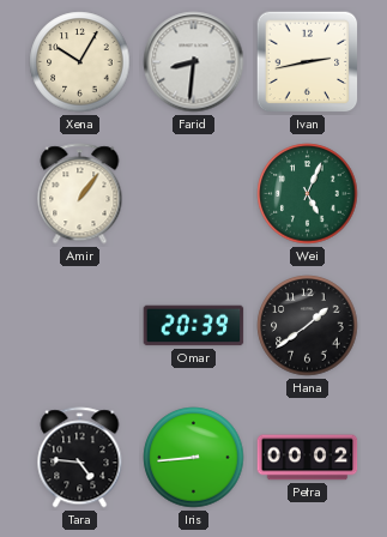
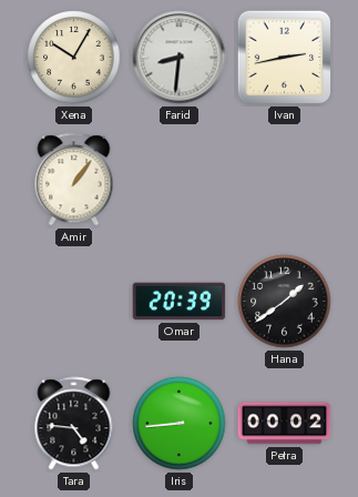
Wei: 5:04 -> none (308, 194)
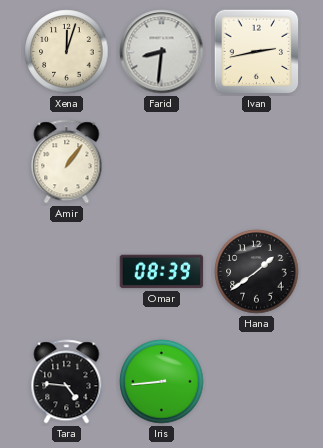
Xena: 10:05 -> 12:03 (67, 52)
Omar: 20:39 -> 08:39 (162, 272)
Petra: 00:02 -> none (285, 424)
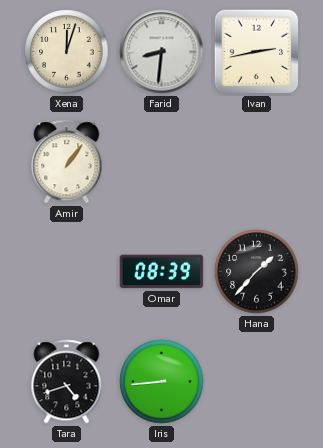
Hana: 1:39 -> 1:37 (257, 272)
Tara: 4:46 -> 4:42 (67, 382)
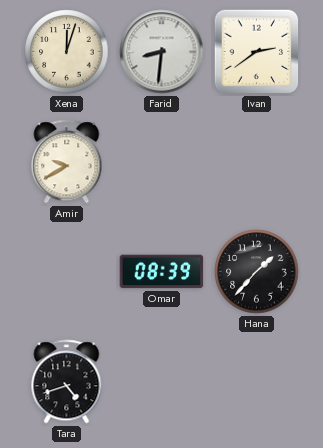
Ivan: 2:43 -> 2:39 (257, 52)
Amir: 1:06 -> 9:40 (67, 162)
Iris: 8:44 -> none (162, 382)
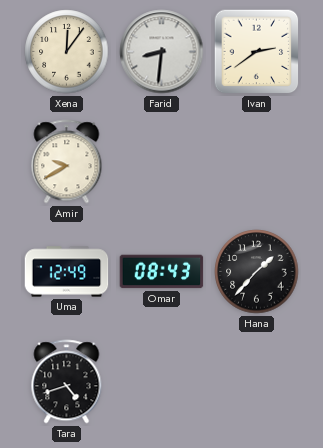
Xena: 12:03 -> 12:06 (67, 52)
Uma: none -> 12:49 (67, 272)
Omar: 08:39 -> 08:43 (162, 272)
